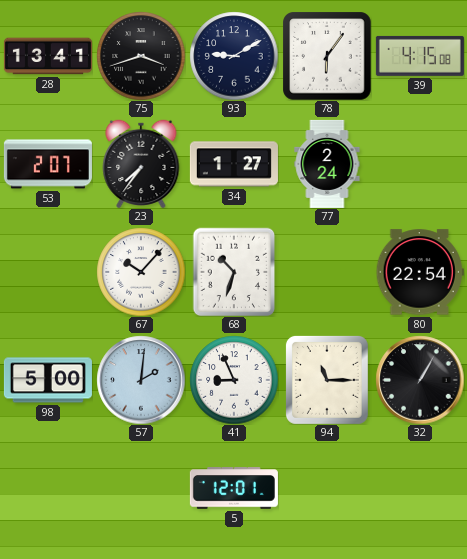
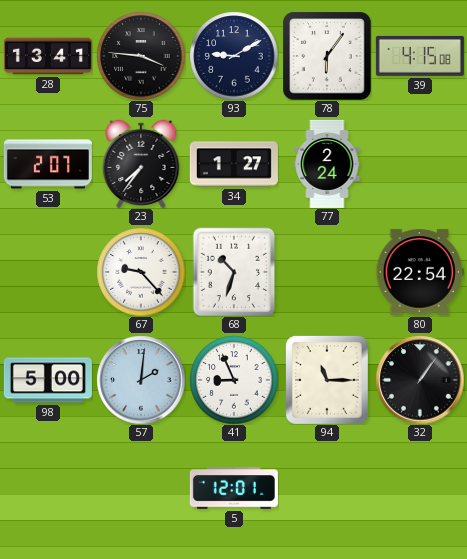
75: 3:42 -> 3:46 (141, 56)
67: 10:07 -> 9:23 (141, 272)
32: 1:05 -> 1:06 (420, 380)
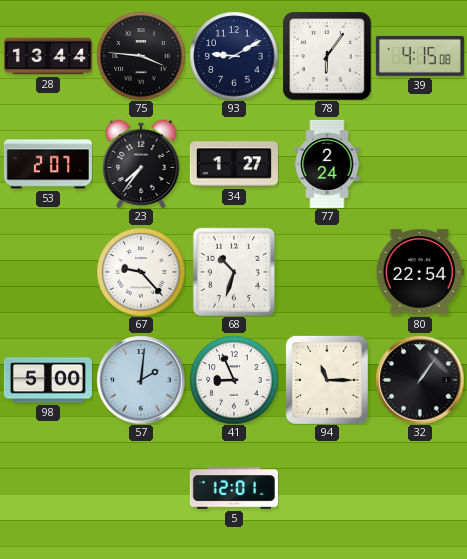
28: 13:41 -> 13:44 (48, 56)
